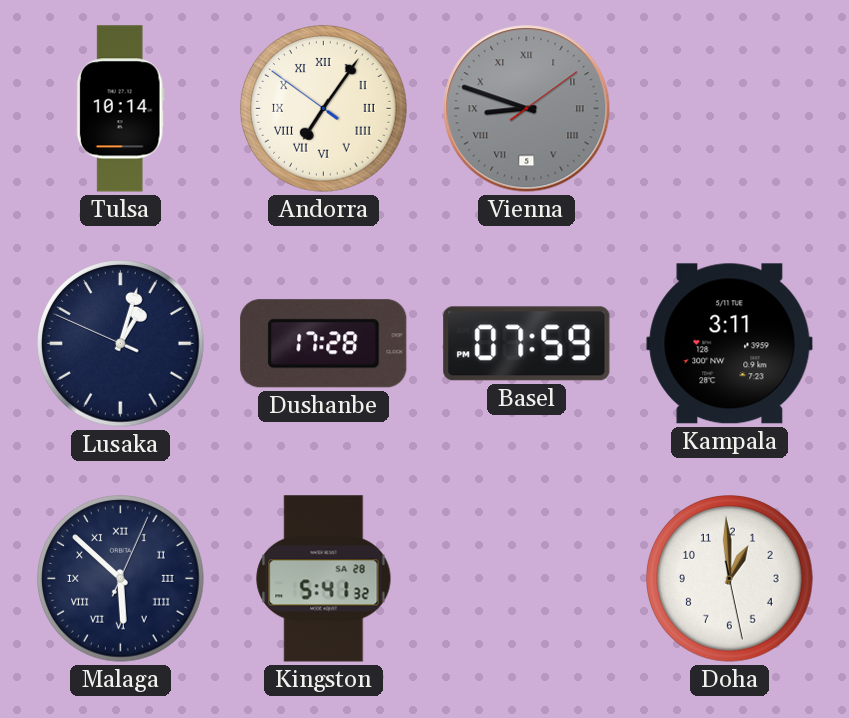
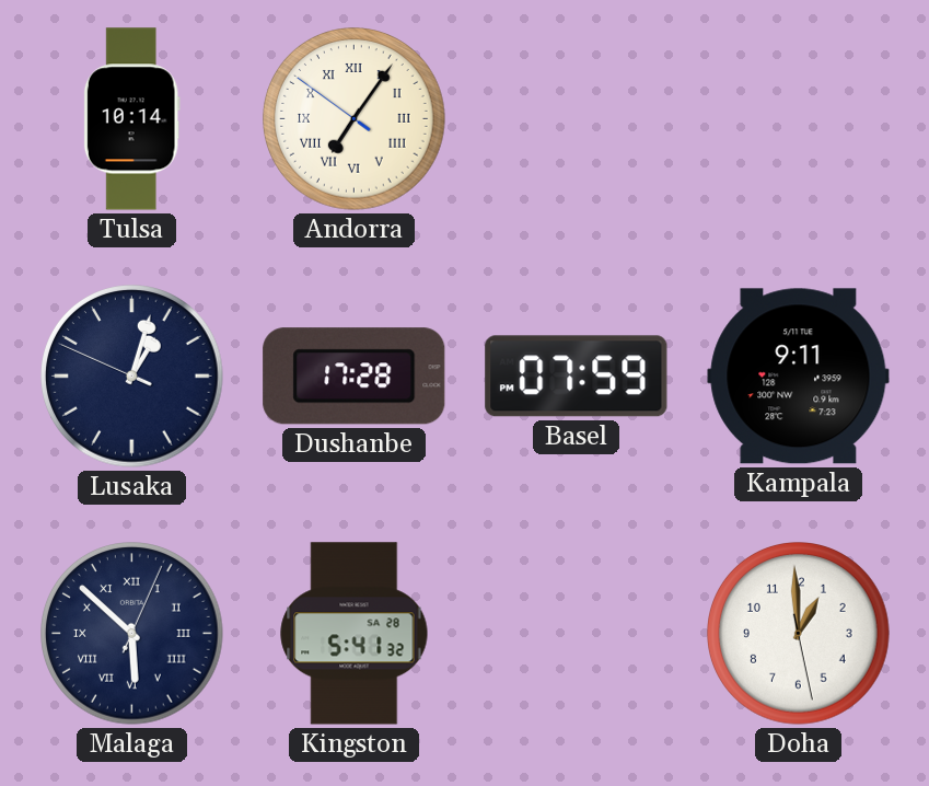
Vienna: 8:48 -> none (527, 109)
Kampala: 3:11 -> 9:11 (799, 377)
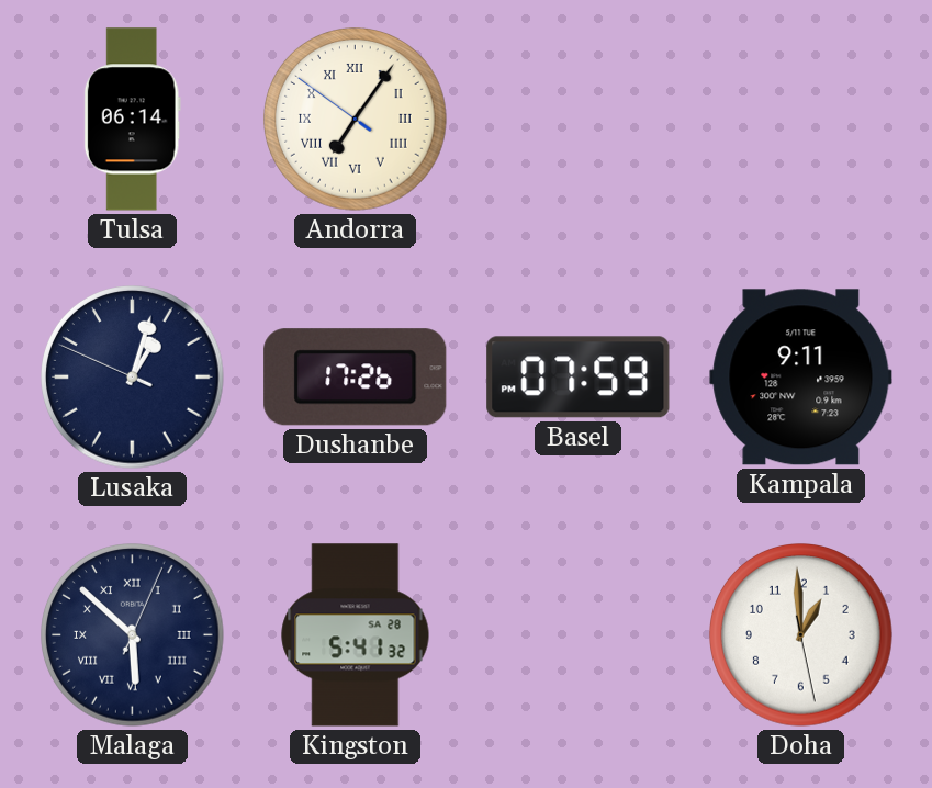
Tulsa: 10:14 -> 06:14 (132, 120)
Dushanbe: 17:28 -> 17:26 (356, 378)
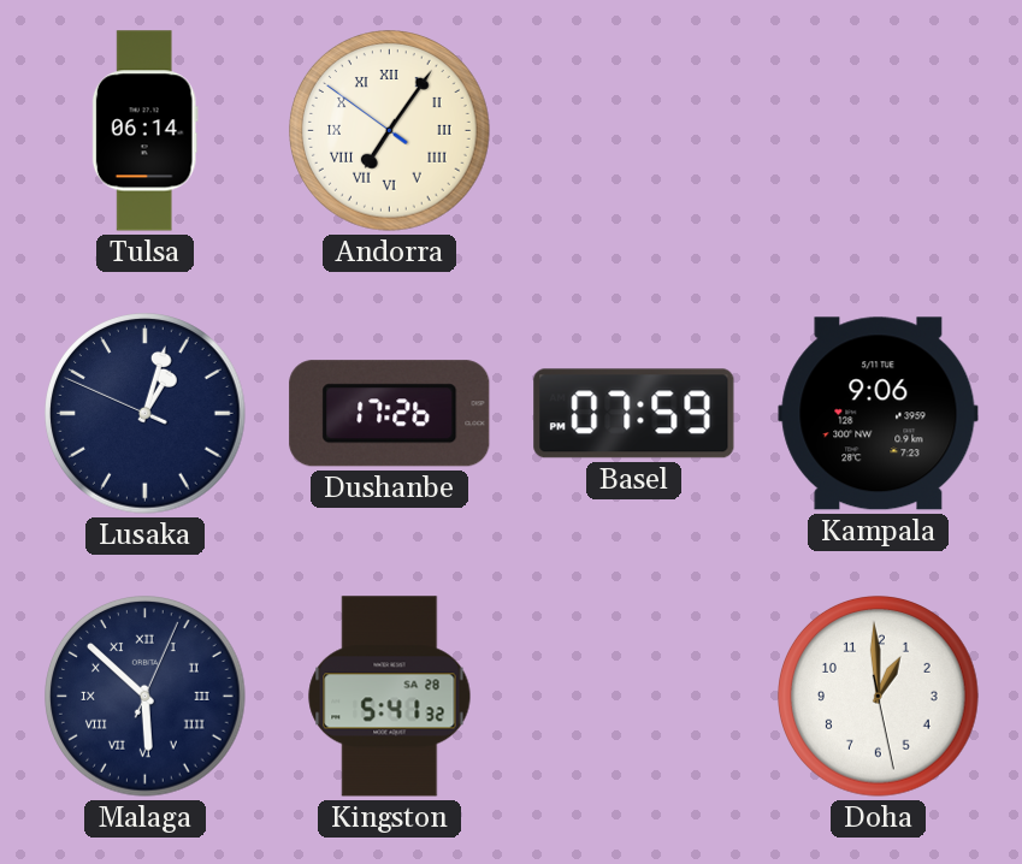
Kampala: 9:11 -> 9:06 (879, 414)
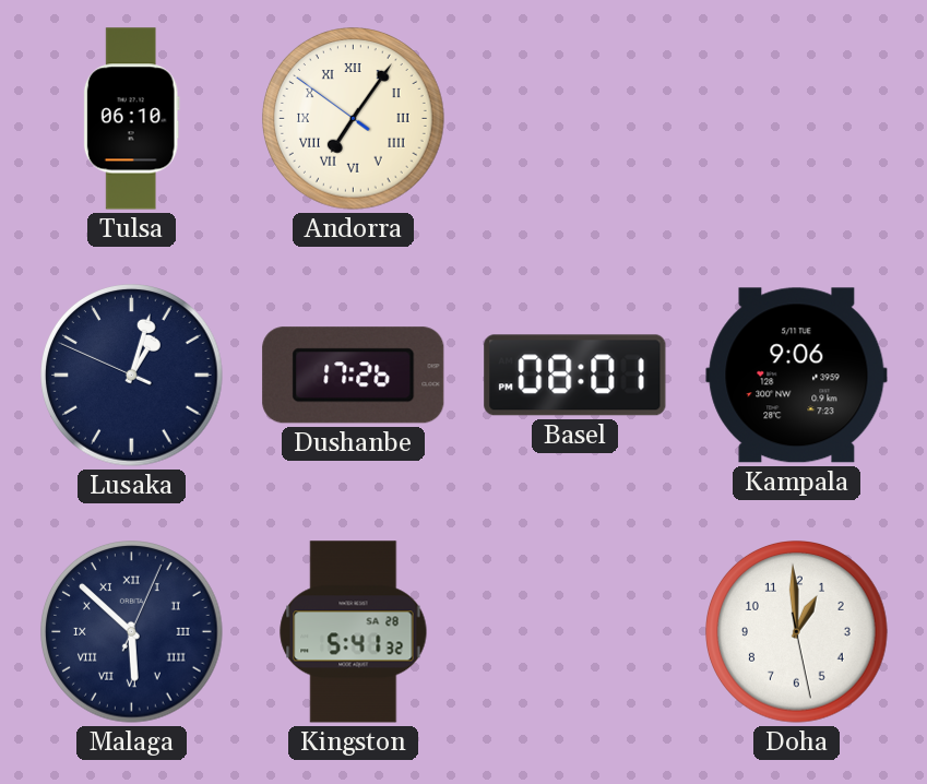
Tulsa: 06:14 -> 06:10 (131, 119)
Basel: 07:59 -> 08:01 (575, 376)
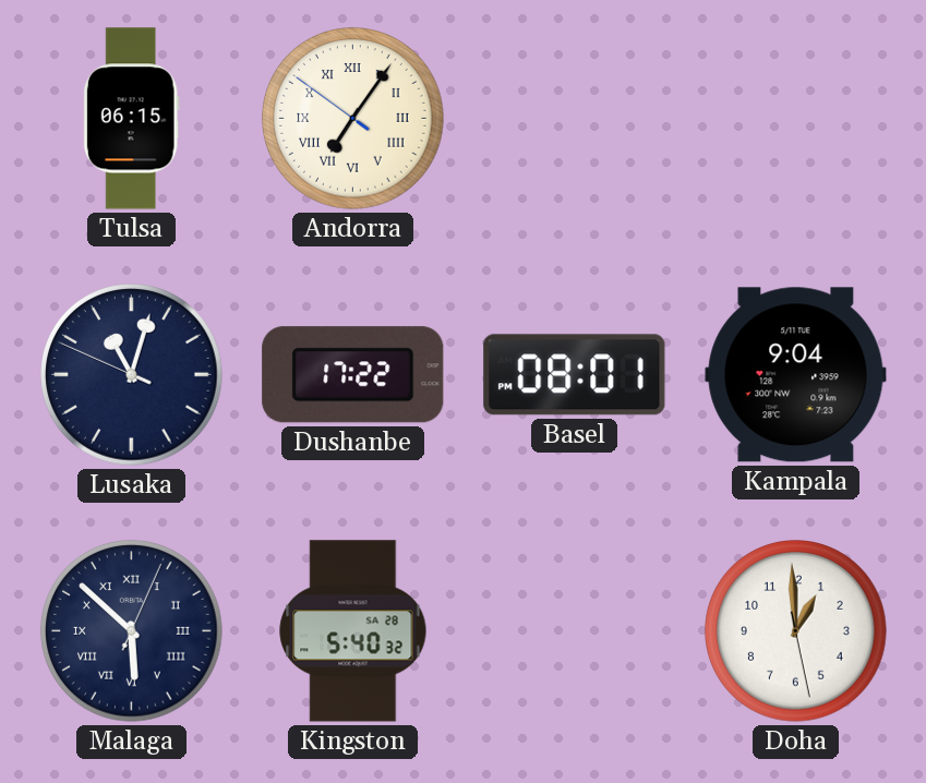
Tulsa: 06:10 -> 06:15 (131, 119)
Lusaka: 1:02 -> 11:02 (132, 375)
Dushanbe: 17:26 -> 17:22 (353, 375)
Kampala: 9:06 -> 9:04 (796, 375)
Kingston: 5:41 -> 5:40 (353, 631)
